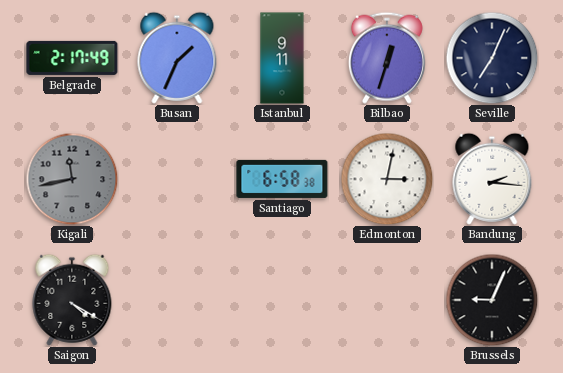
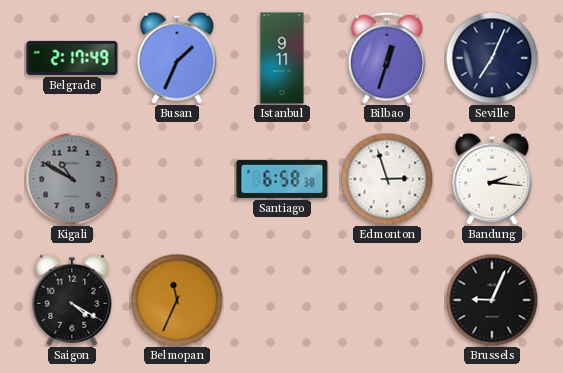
Kigali: 11:43 -> 10:50 (72, 179)
Edmonton: 3:02 -> 2:57 (387, 179)
Belmopan: none -> 11:34 (177, 300)
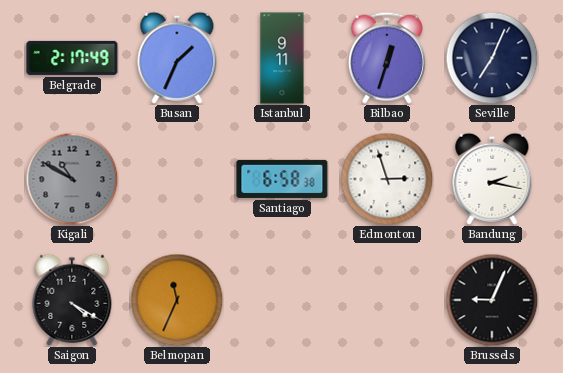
Bandung: 2:16 -> 2:17 (492, 179)
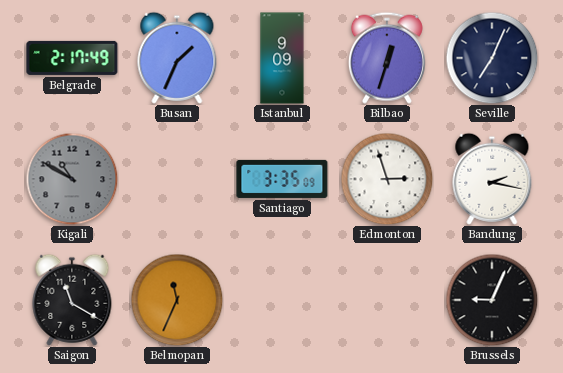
Istanbul: 9:11 -> 9:09 (282, 58)
Santiago: 6:58 -> 3:35 (282, 179)
Saigon: 4:20 -> 11:20 (72, 300)
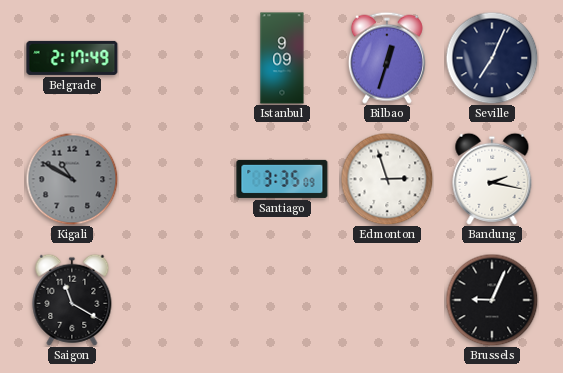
Busan: 1:34 -> none (177, 58)
Belmopan: 11:34 -> none (177, 300)
